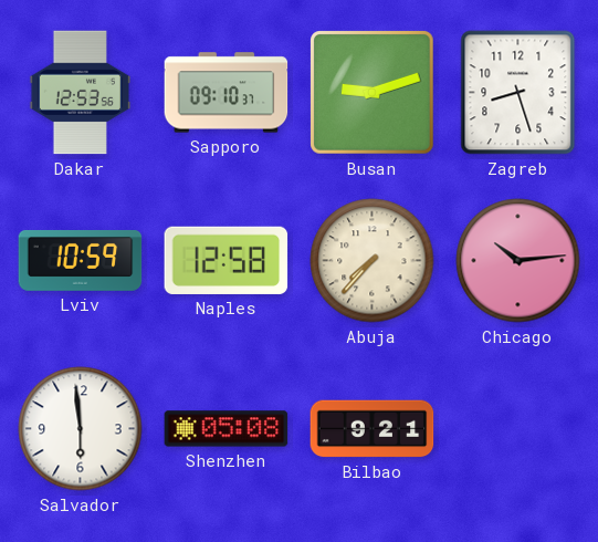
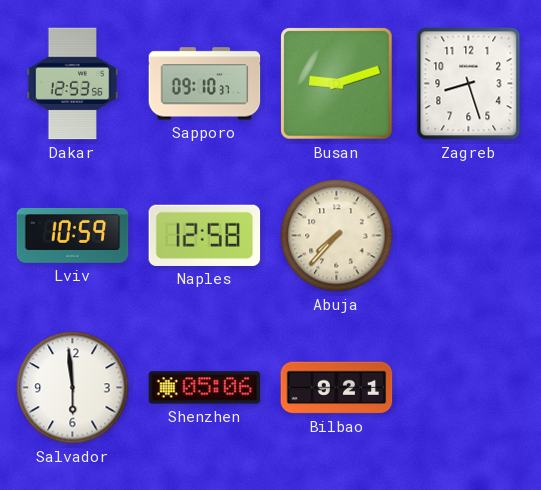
Chicago: 10:14 -> none (518, 261)
Shenzhen: 05:08 -> 05:06 (205, 388)
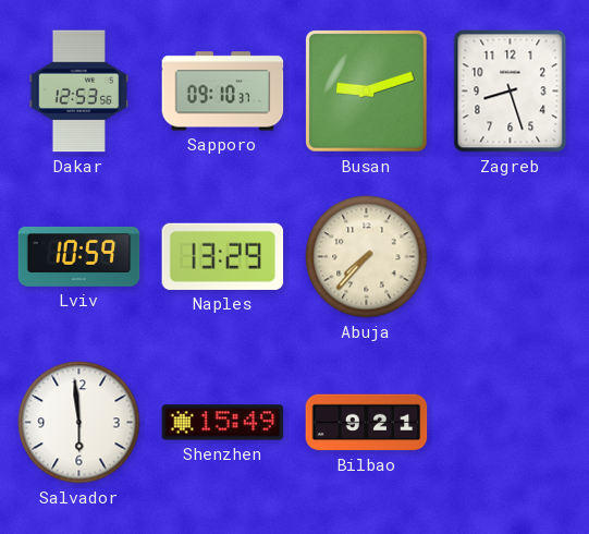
Naples: 12:58 -> 13:29 (223, 256)
Shenzhen: 05:06 -> 15:49 (223, 423)
